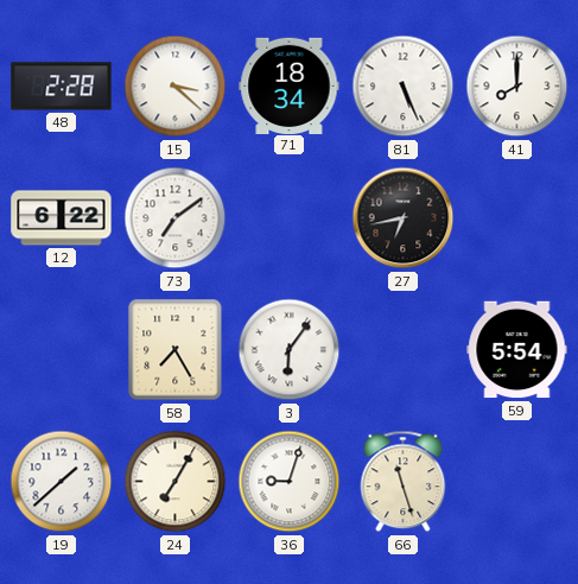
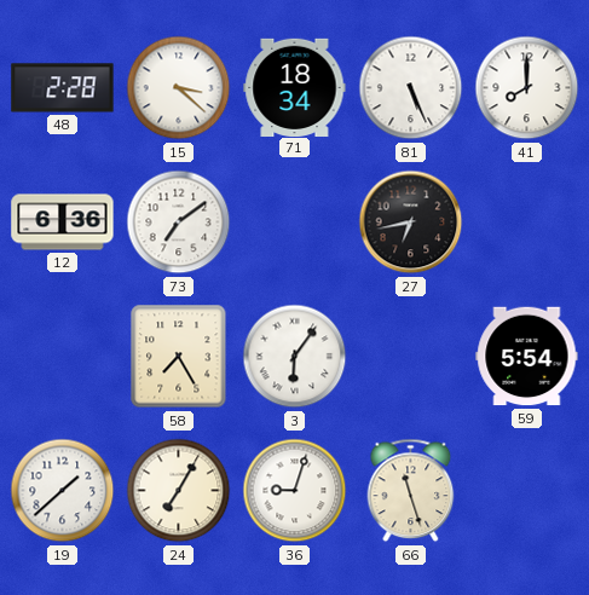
12: 6:22 -> 6:36 (63, 223)
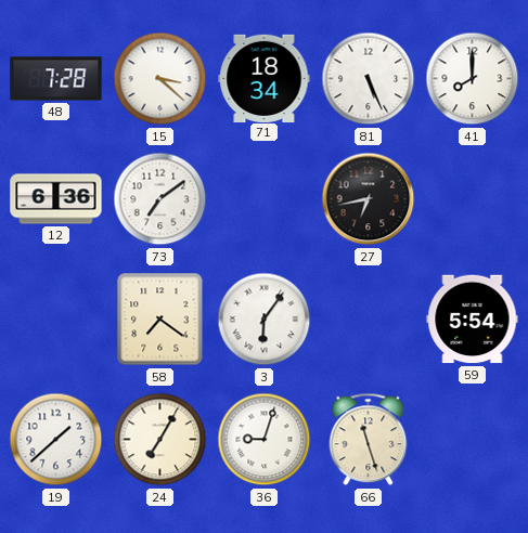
48: 2:28 -> 7:28 (56, 79)
58: 7:25 -> 7:21 (160, 320)
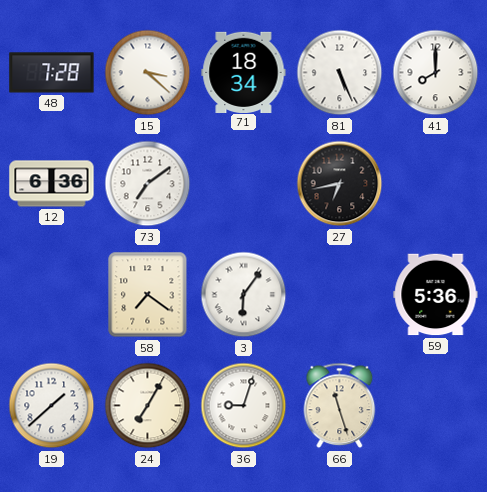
59: 5:54 -> 5:36 (436, 295)
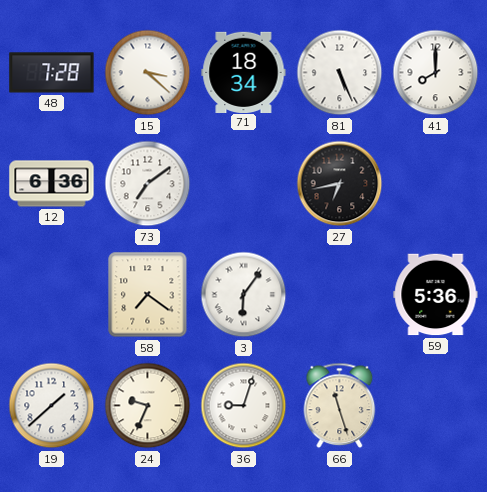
24: 7:05 -> 9:34 (148, 406)
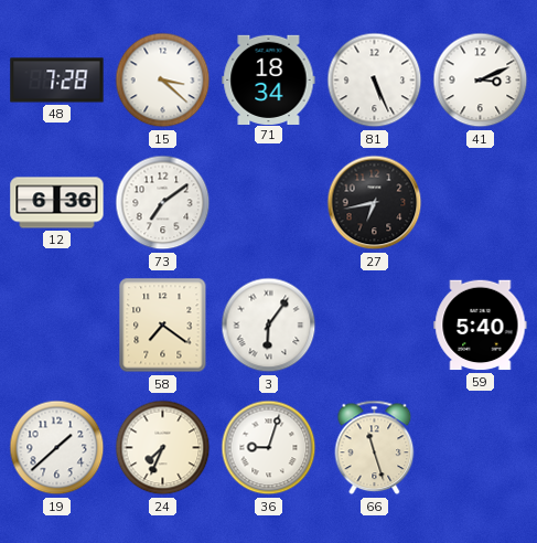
41: 8:00 -> 3:11 (481, 81)
59: 5:36 -> 5:40 (481, 326)
24: 9:34 -> 7:34 (163, 448)
